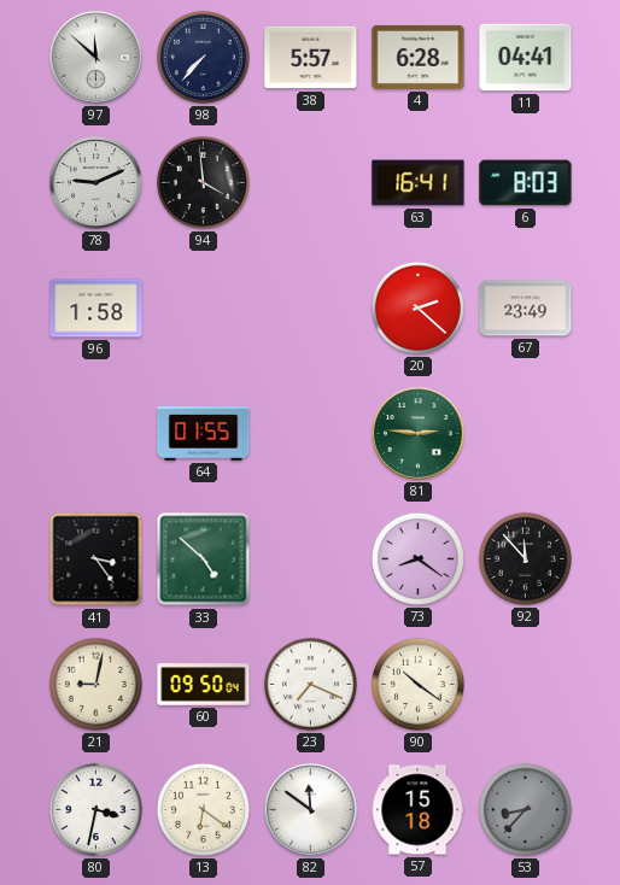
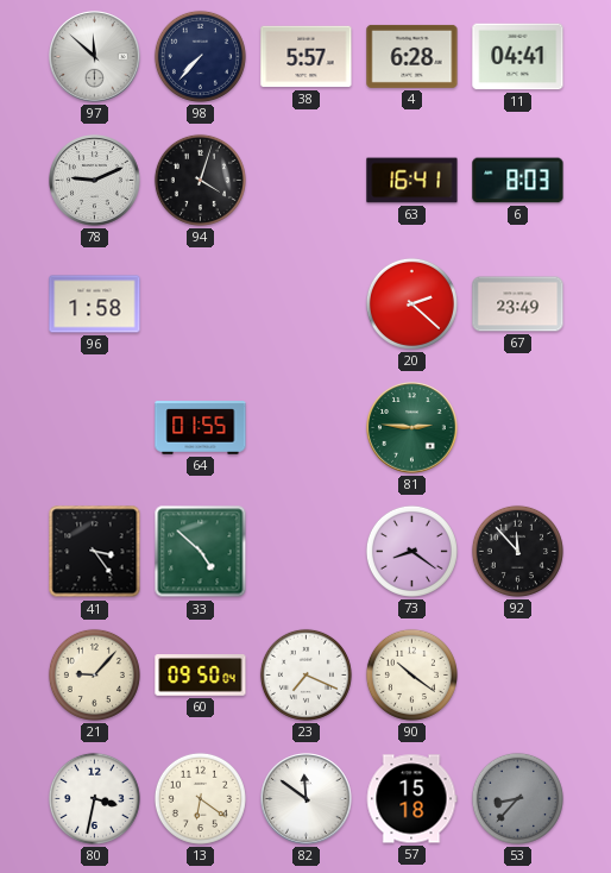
94: 3:59 -> 4:03 (200, 180)
21: 9:02 -> 9:07 (94, 674)
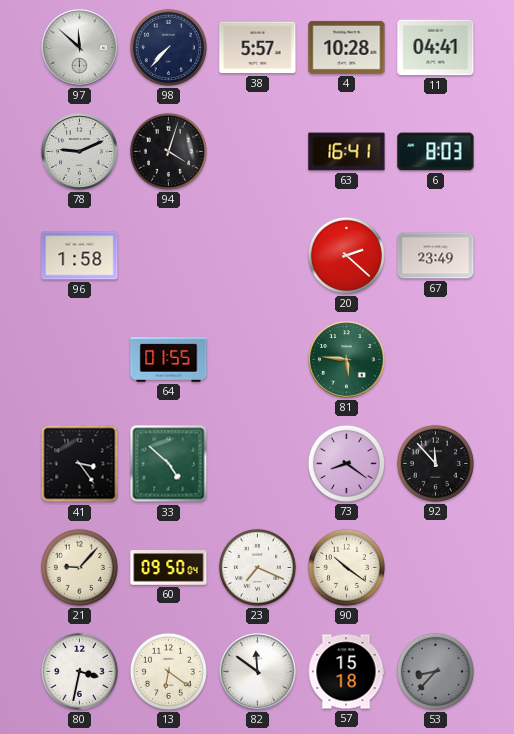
4: 6:28 -> 10:28 (347, 47)
81: 2:46 -> 5:46 (347, 360)
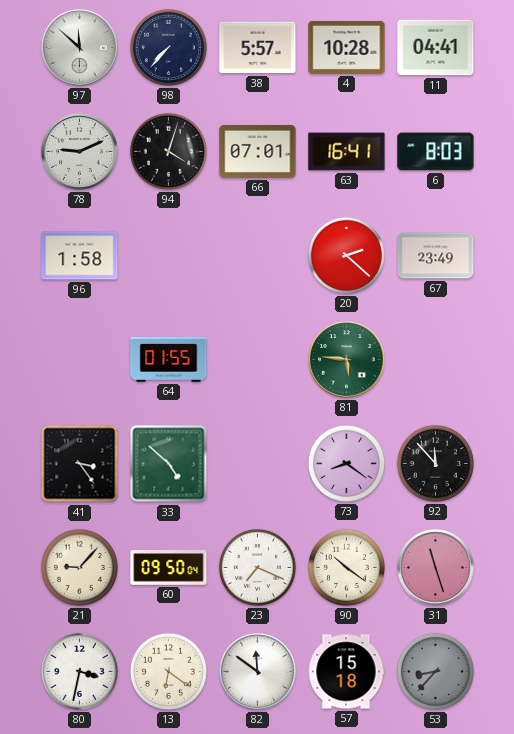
66: none -> 07:01 (258, 151)
31: none -> 11:27 (436, 568)
